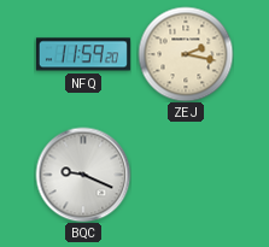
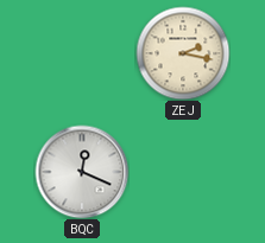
NFQ: 11:59 -> none (83, 54)
BQC: 9:19 -> 12:19 (82, 172)
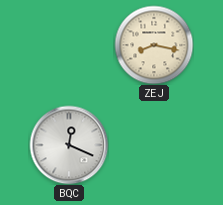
ZEJ: 2:17 -> 8:17 (154, 45)
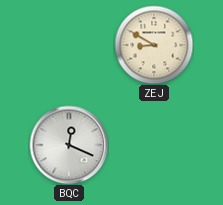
ZEJ: 8:17 -> 8:50 (154, 45)
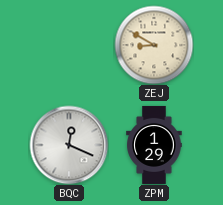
ZPM: none -> 1:29 (154, 145)
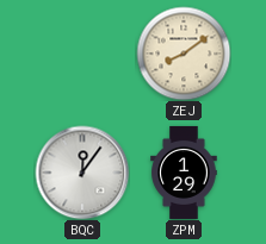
ZEJ: 8:50 -> 8:09 (184, 54)
BQC: 12:19 -> 12:06 (82, 173)
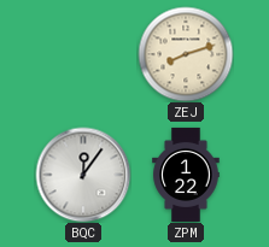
ZEJ: 8:09 -> 8:12 (186, 54)
ZPM: 1:29 -> 1:22 (186, 175)
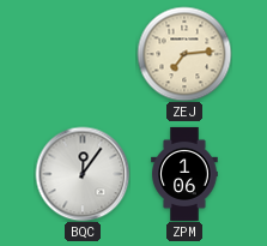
ZEJ: 8:12 -> 7:14 (184, 54)
ZPM: 1:22 -> 1:06 (184, 174)
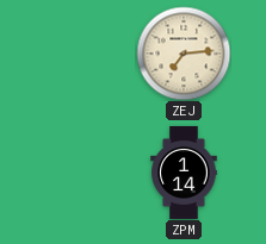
BQC: 12:06 -> none (83, 174)
ZPM: 1:06 -> 1:14 (184, 173)
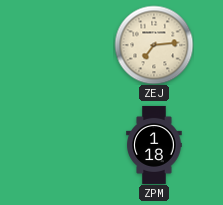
ZPM: 1:14 -> 1:18 (154, 145)
